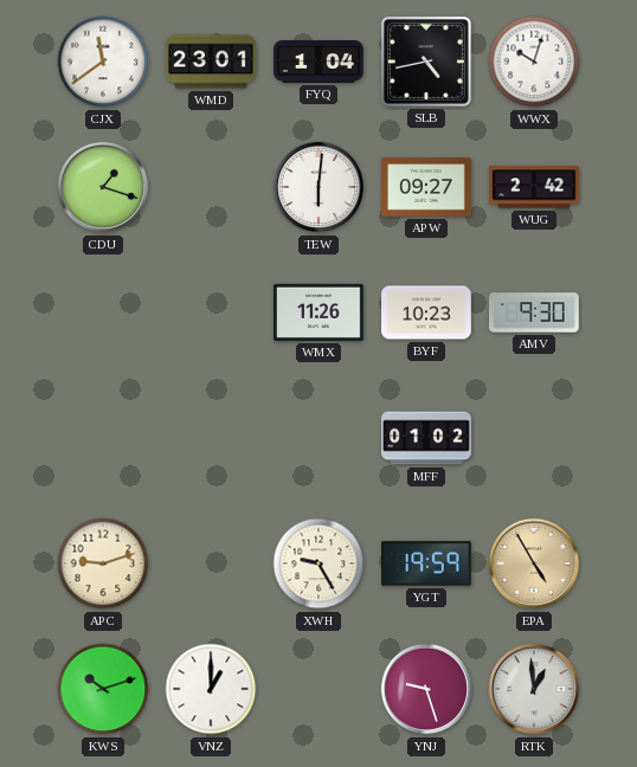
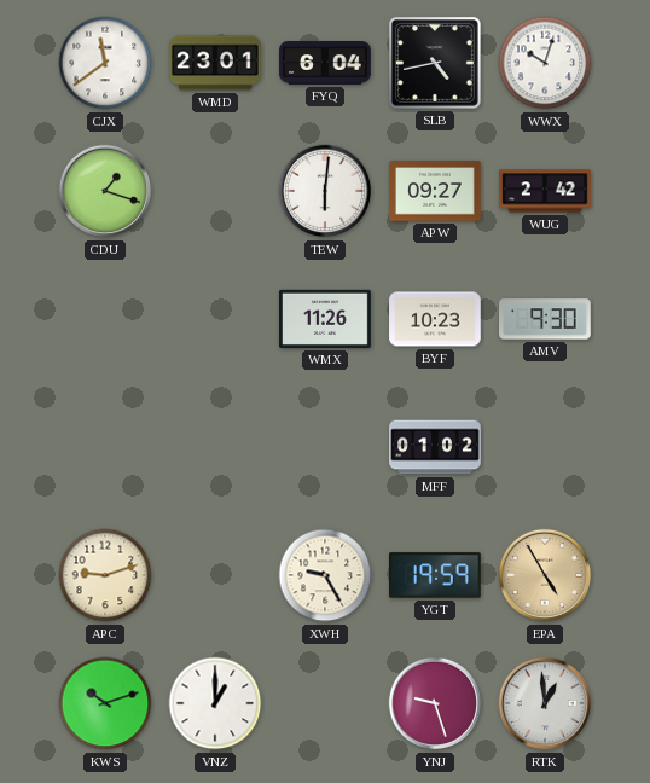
FYQ: 1:04 -> 6:04 (325, 64)
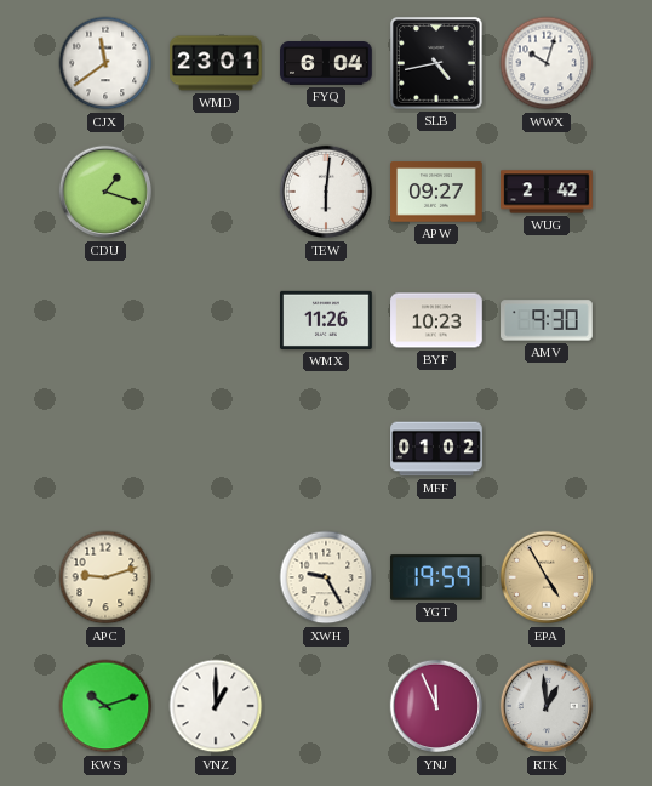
YNJ: 9:27 -> 11:56 (436, 706)
